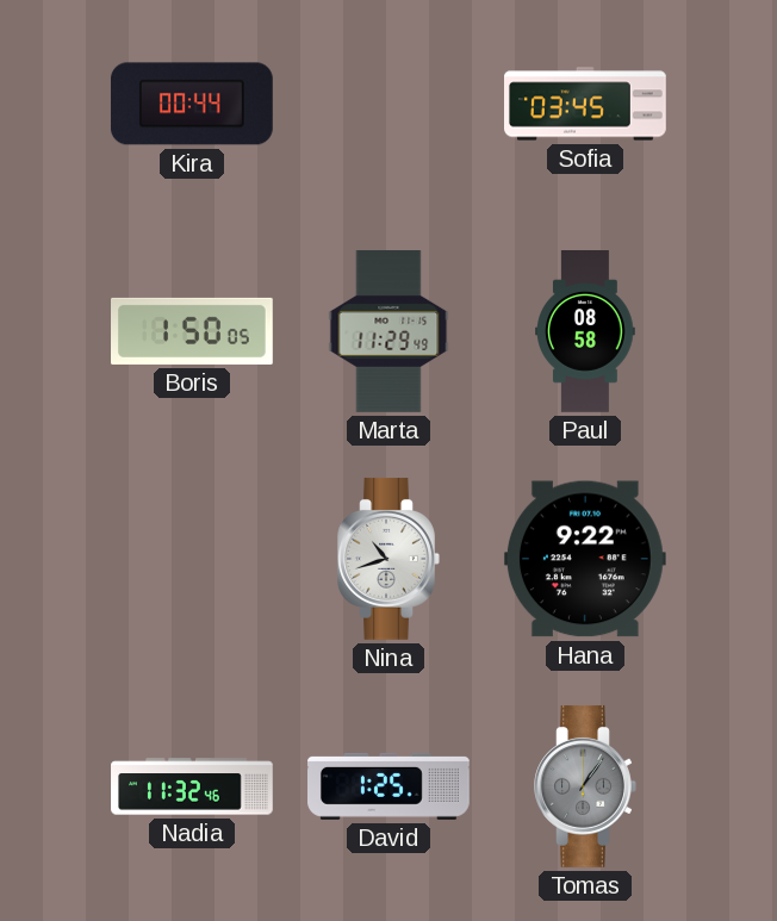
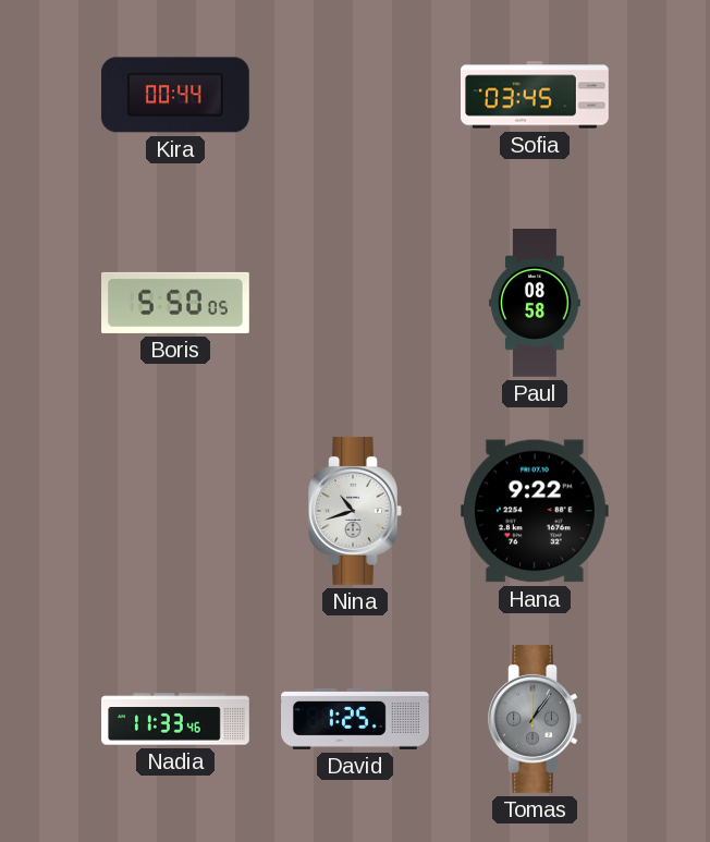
Boris: 1:50 -> 5:50 (176, 303)
Marta: 11:29 -> none (388, 332)
Nadia: 11:32 -> 11:33 (175, 719)
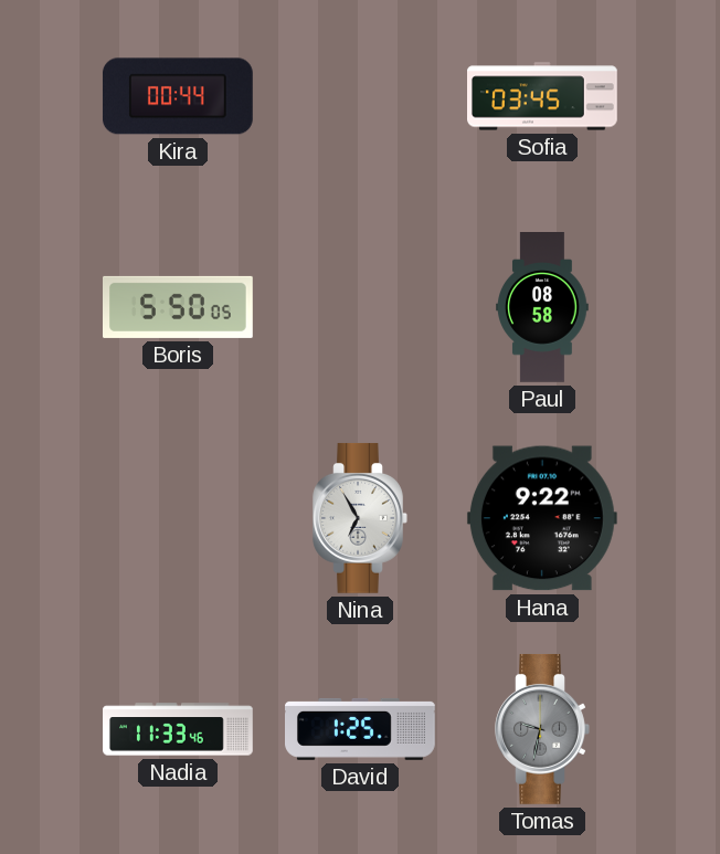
Nina: 10:42 -> 6:55 (360, 518)
Tomas: 1:06 -> 9:32 (542, 729)
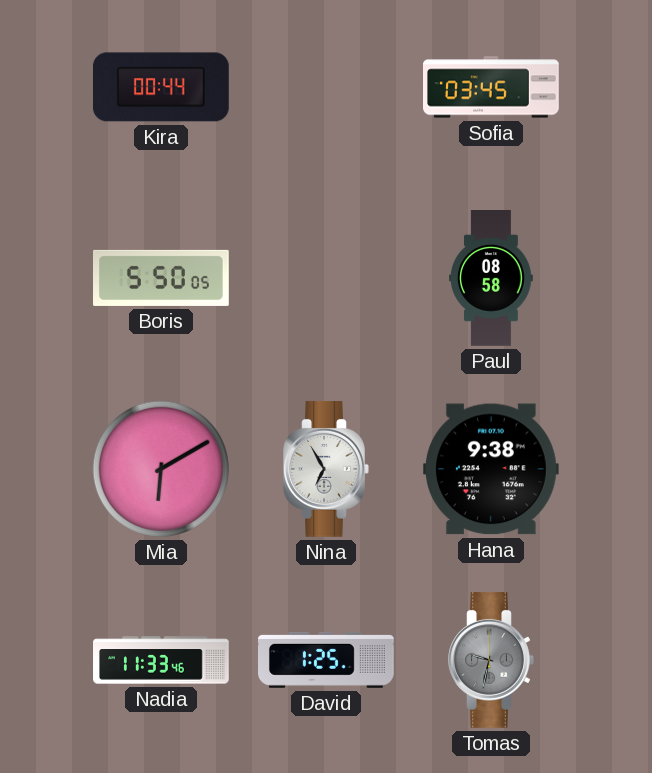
Mia: none -> 6:10 (161, 469)
Hana: 9:22 -> 9:38 (491, 469)
